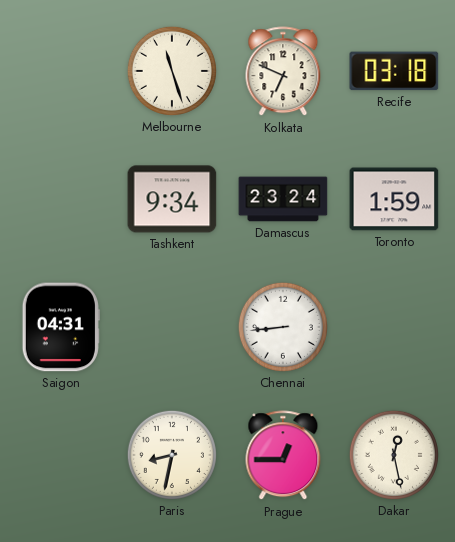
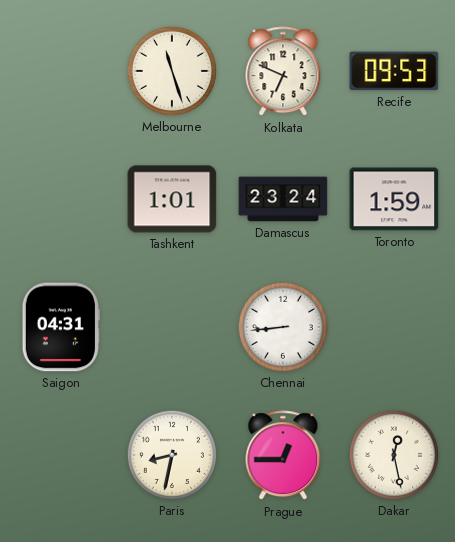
Recife: 03:18 -> 09:53 (394, 71)
Tashkent: 9:34 -> 1:01 (172, 199)
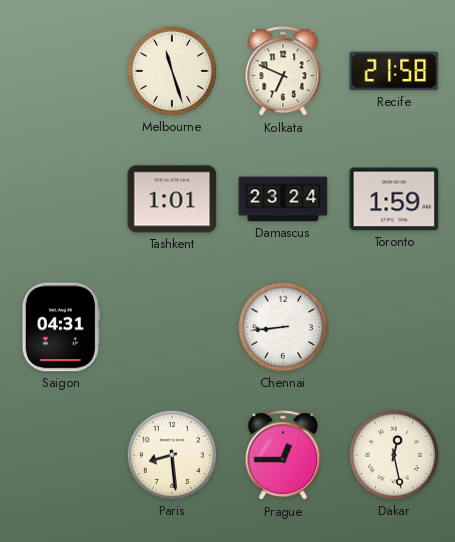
Recife: 09:53 -> 21:58 (394, 71)
Paris: 8:32 -> 8:29 (172, 455)
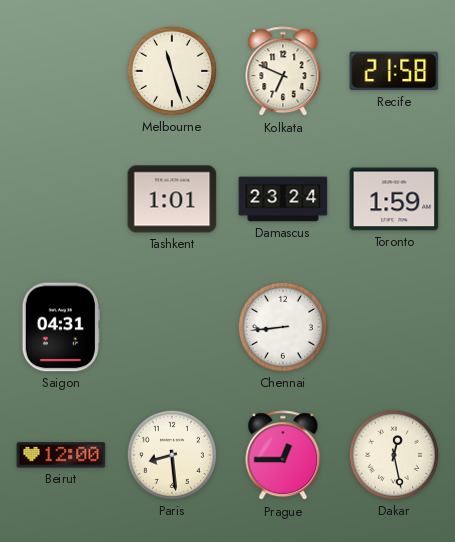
Beirut: none -> 12:00 (61, 455)
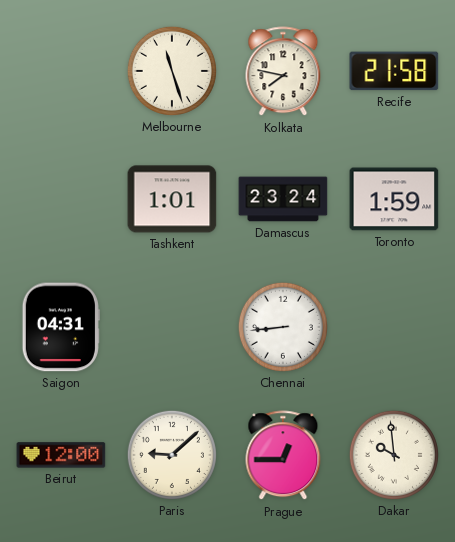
Kolkata: 6:49 -> 7:47 (283, 72)
Paris: 8:29 -> 9:08 (172, 455)
Dakar: 12:28 -> 9:59 (394, 455)
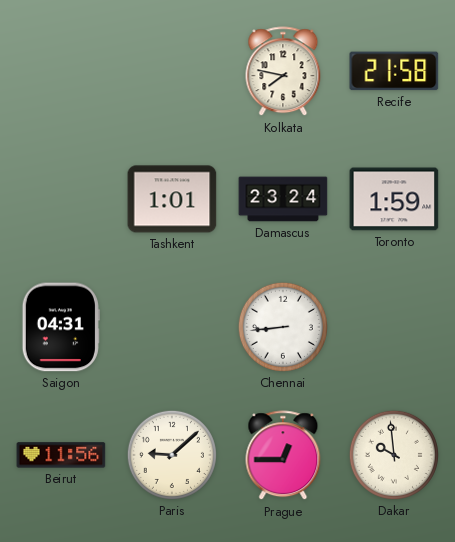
Melbourne: 11:27 -> none (172, 71)
Beirut: 12:00 -> 11:56 (61, 455)
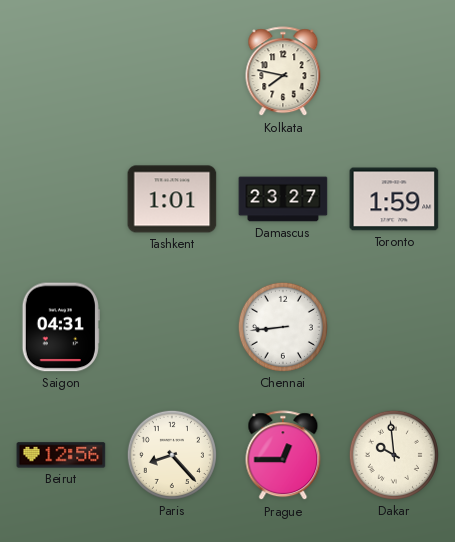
Recife: 21:58 -> none (394, 71)
Damascus: 23:24 -> 23:27 (283, 199)
Beirut: 11:56 -> 12:56 (61, 455)
Paris: 9:08 -> 8:23 (172, 455)
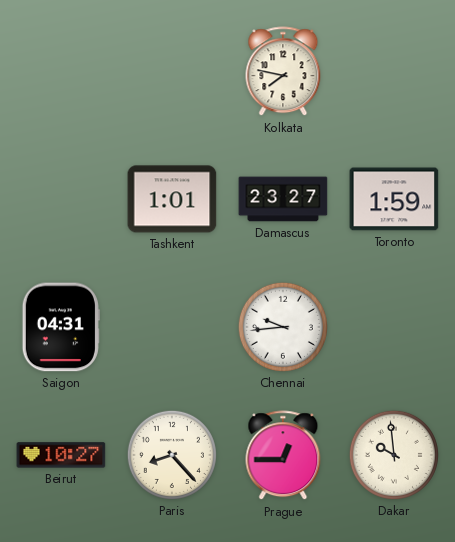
Chennai: 8:44 -> 9:44 (283, 327)
Beirut: 12:56 -> 10:27 (61, 455)
